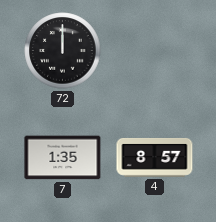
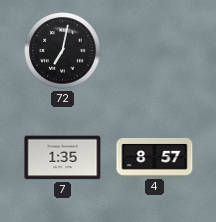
72: 12:00 -> 7:02 (63, 51)
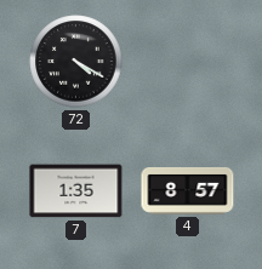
72: 7:02 -> 4:20 (76, 62)
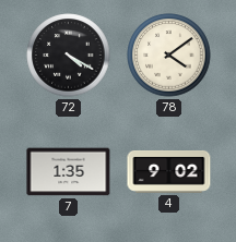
78: none -> 4:09 (169, 56)
4: 8:57 -> 9:02 (169, 172)
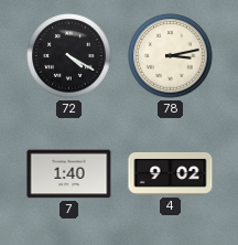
78: 4:09 -> 3:13 (171, 56)
7: 1:35 -> 1:40 (69, 174)
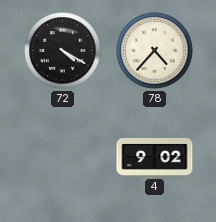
78: 3:13 -> 4:37 (155, 51)
7: 1:40 -> none (69, 174)
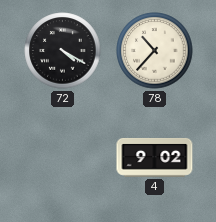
78: 4:37 -> 10:37 (155, 51)
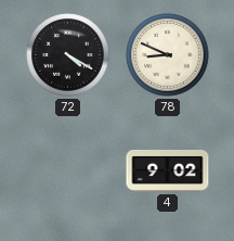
78: 10:37 -> 8:49 (168, 55)
